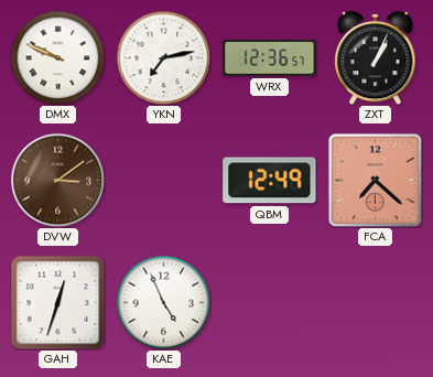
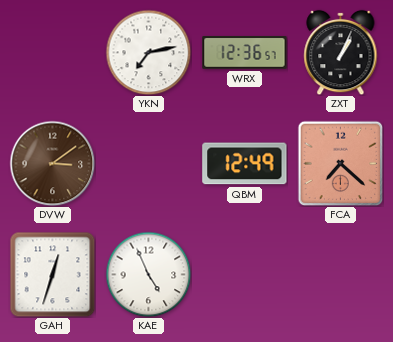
DMX: 9:49 -> none (57, 57)
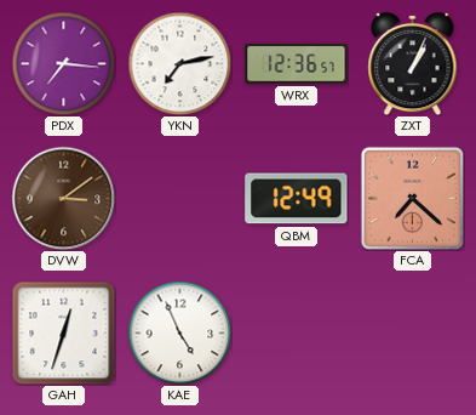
PDX: none -> 7:16 (63, 63)
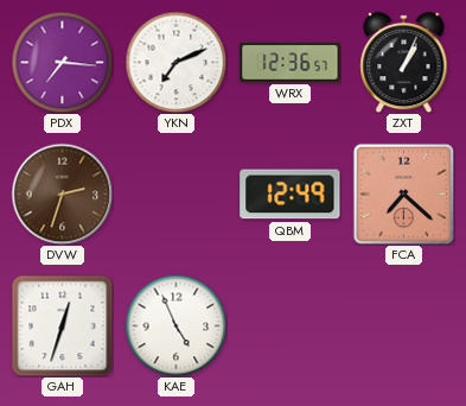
YKN: 7:13 -> 7:11 (175, 62)
DVW: 3:09 -> 2:33 (62, 194)
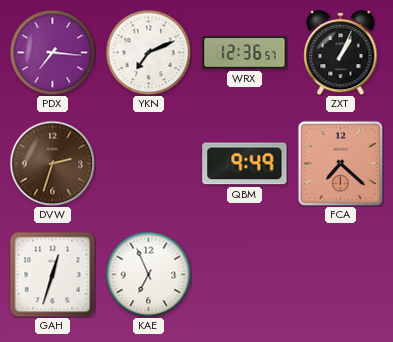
QBM: 12:49 -> 9:49 (245, 164)
KAE: 4:56 -> 6:56 (148, 274)
